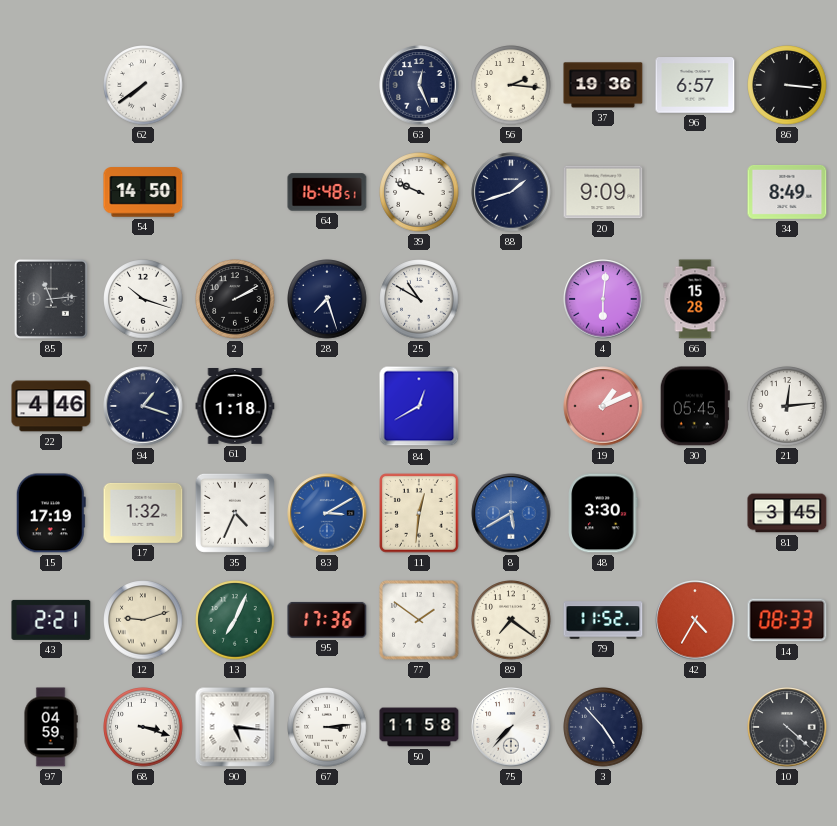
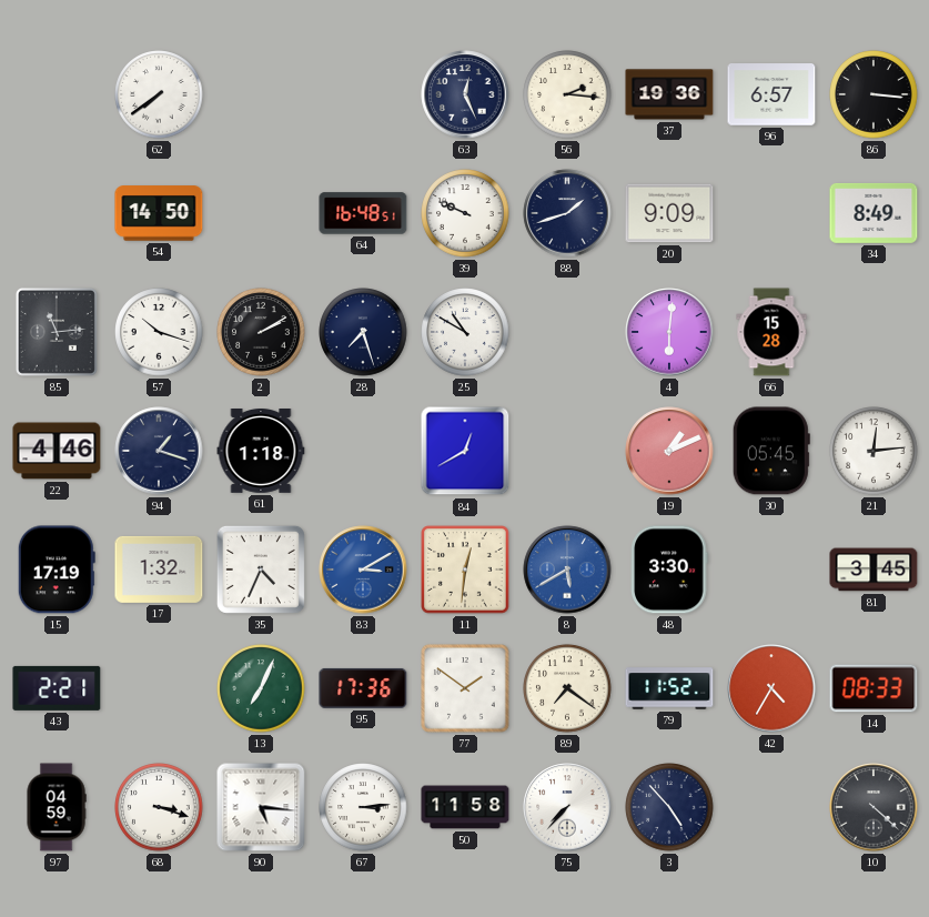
12: 9:12 -> none (143, 620)
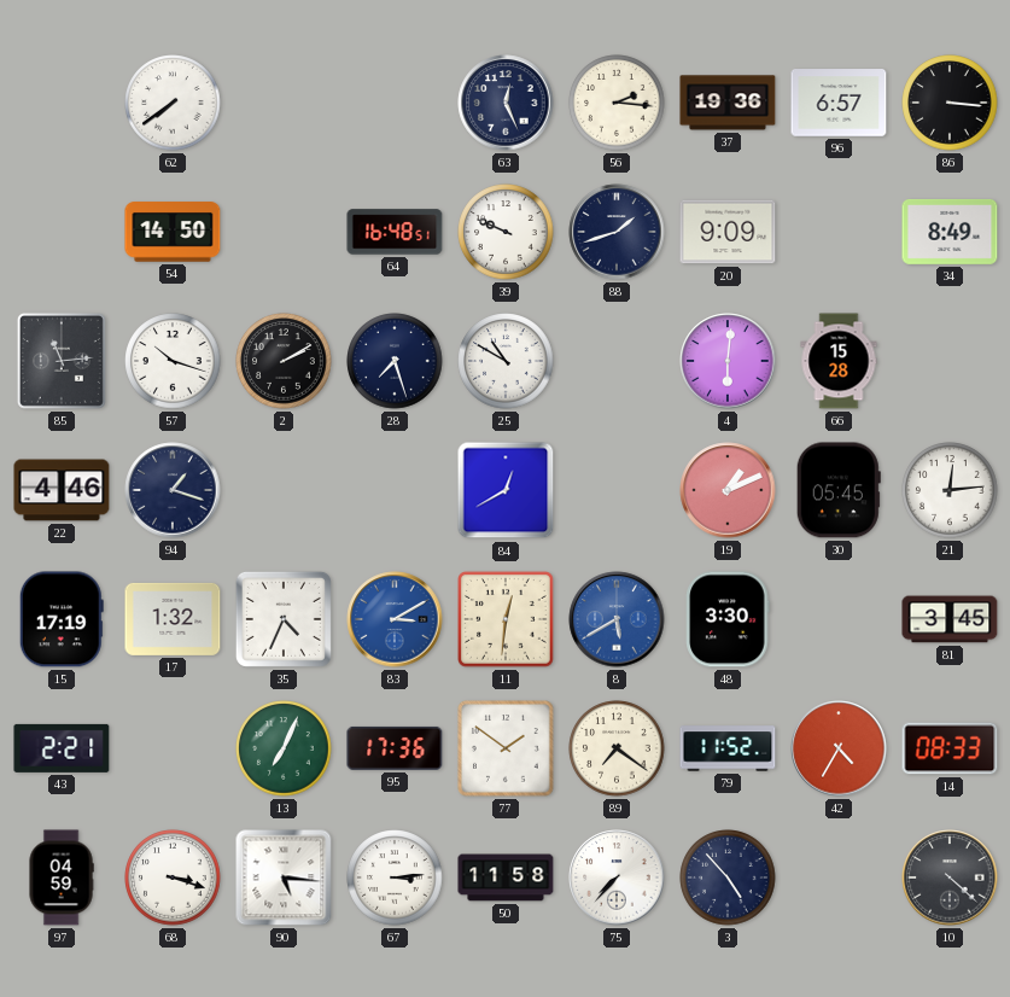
61: 1:18 -> none (261, 452)
